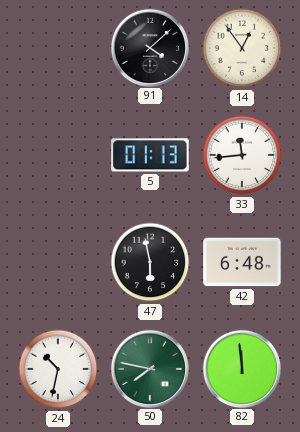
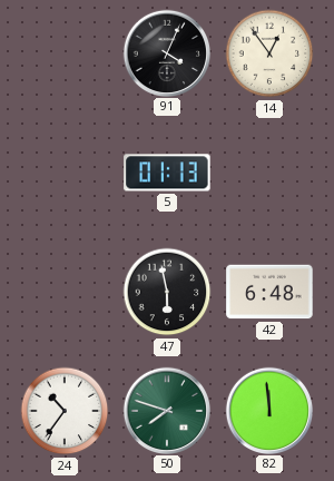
91: 4:08 -> 4:04 (166, 52)
33: 11:44 -> none (242, 155)
24: 10:32 -> 10:36 (65, 411)
50: 7:47 -> 7:48 (166, 410)
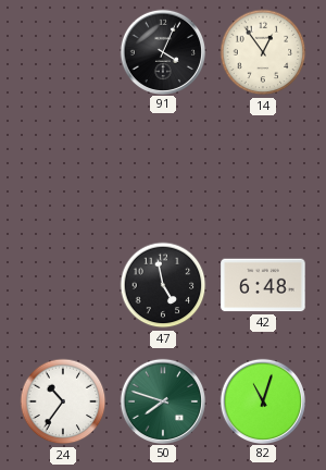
5: 01:13 -> none (167, 173)
47: 5:58 -> 4:58 (163, 285)
82: 11:59 -> 11:03 (262, 400)
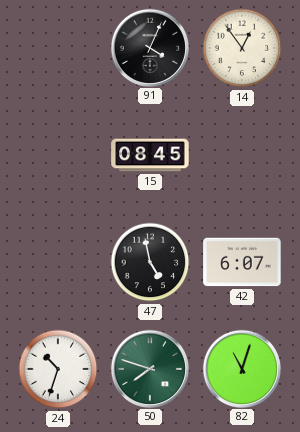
15: none -> 08:45 (150, 155)
42: 6:48 -> 6:07 (242, 262)
24: 10:36 -> 10:33 (58, 369)
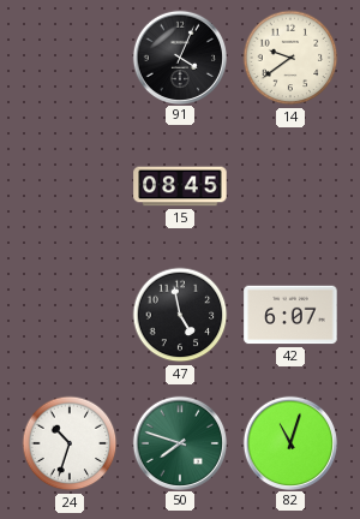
14: 12:54 -> 9:39 (290, 58)
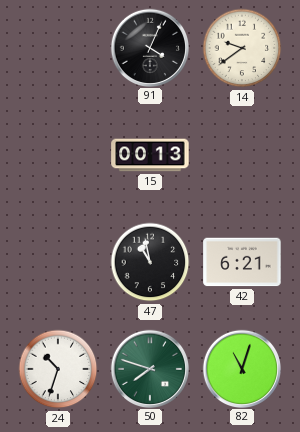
15: 08:45 -> 00:13 (150, 155)
47: 4:58 -> 10:58 (150, 262)
42: 6:07 -> 6:21 (242, 262)
